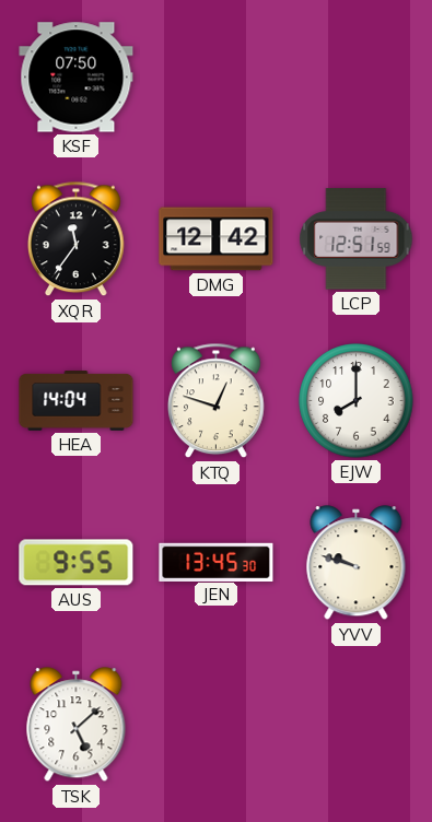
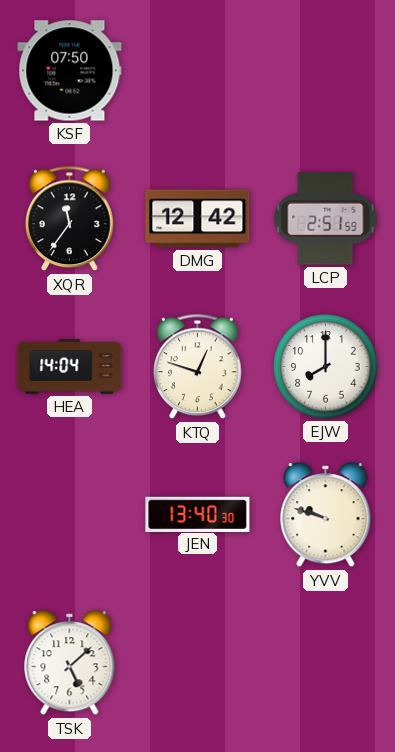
LCP: 12:51 -> 2:51 (326, 219)
AUS: 9:55 -> none (77, 563)
JEN: 13:45 -> 13:40 (198, 514)
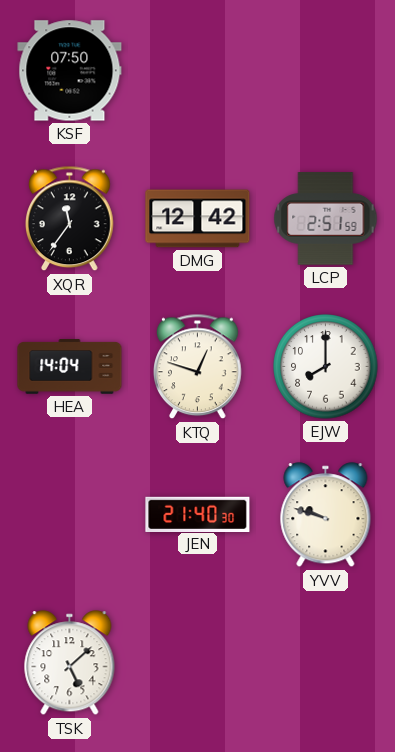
JEN: 13:40 -> 21:40 (198, 514)
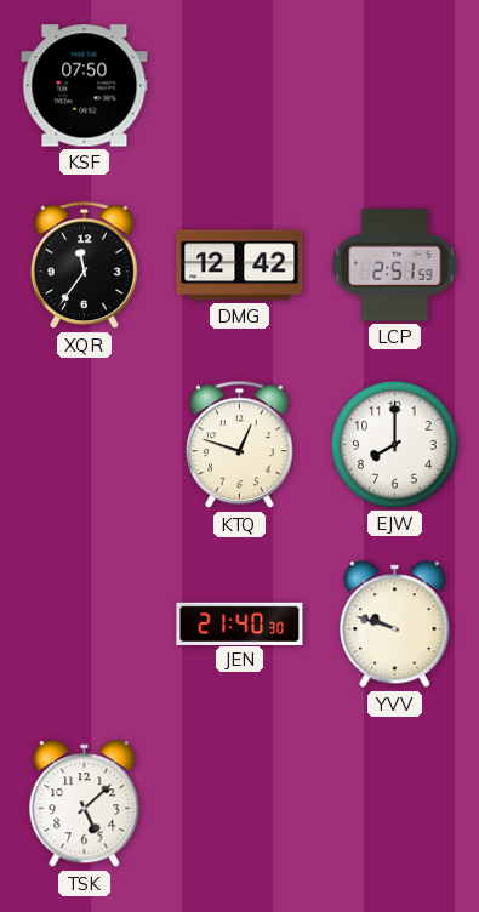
HEA: 14:04 -> none (70, 367)
